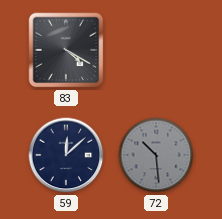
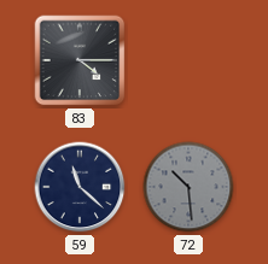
83: 4:20 -> 4:15 (80, 60)
59: 12:08 -> 11:22 (80, 187)
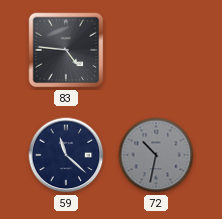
83: 4:15 -> 4:46 (66, 50)
72: 10:29 -> 10:32 (156, 155)
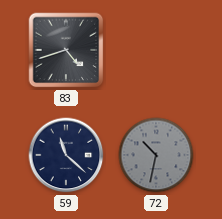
83: 4:46 -> 4:42 (66, 50)
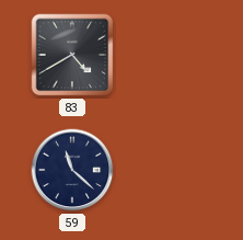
83: 4:42 -> 4:40 (72, 55)
72: 10:32 -> none (156, 155)
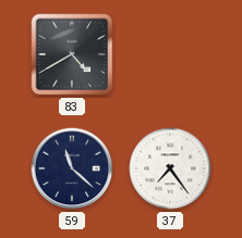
37: none -> 7:24 (170, 168)
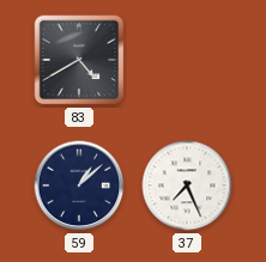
59: 11:22 -> 1:08 (79, 185)
37: 7:24 -> 7:26 (187, 185)
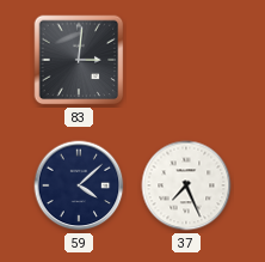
83: 4:40 -> 3:01 (79, 60)
59: 1:08 -> 4:08 (79, 185)
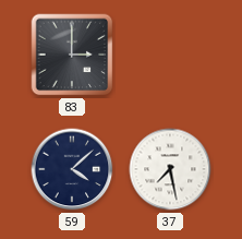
83: 3:01 -> 3:00 (72, 55)
37: 7:26 -> 7:28 (170, 169)
